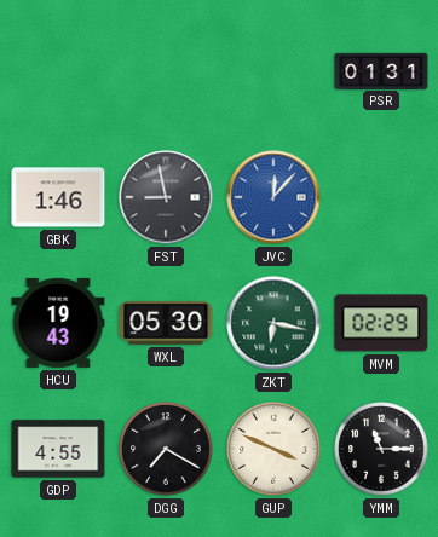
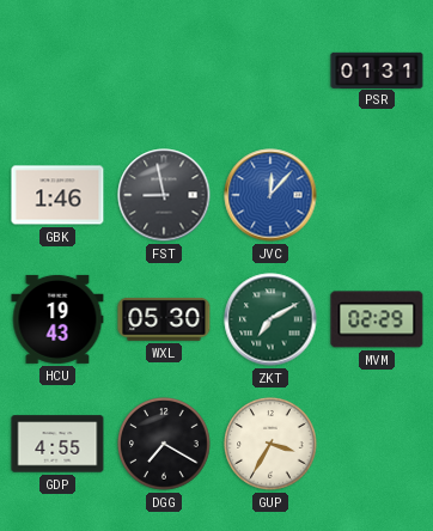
ZKT: 6:17 -> 7:10 (270, 319)
GUP: 3:49 -> 3:35 (270, 444)
YMM: 11:15 -> none (381, 449)
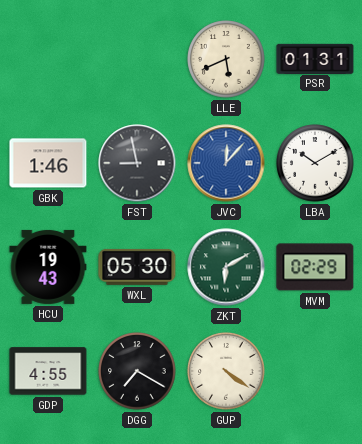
LLE: none -> 5:41 (226, 59)
LBA: none -> 10:10 (315, 163)
ZKT: 7:10 -> 6:10 (226, 267)
GUP: 3:35 -> 4:21 (226, 371)
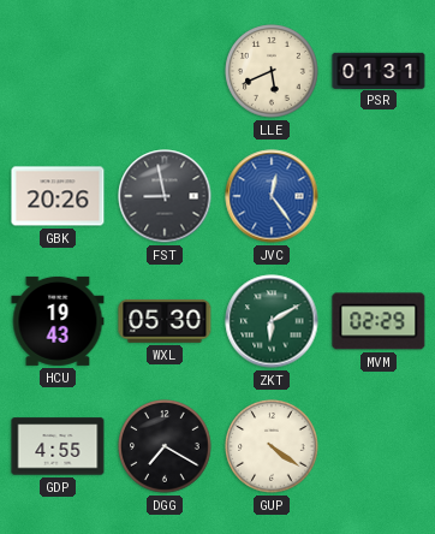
GBK: 1:46 -> 20:26 (58, 196)
JVC: 12:07 -> 12:24 (272, 196)
LBA: 10:10 -> none (315, 163)
